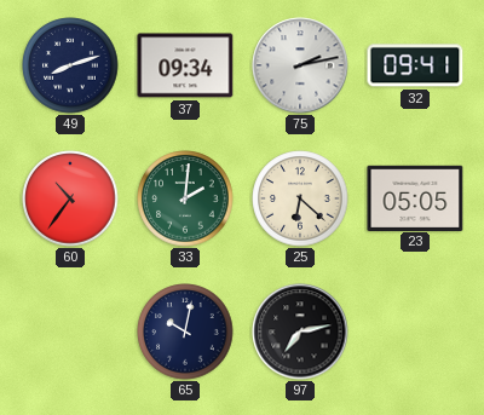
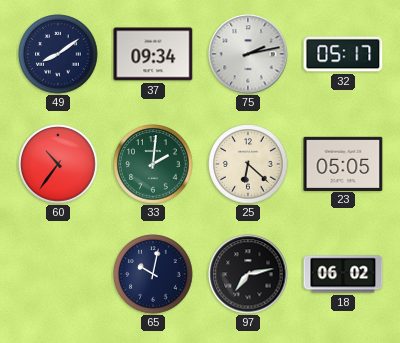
49: 8:12 -> 8:09 (58, 54)
32: 09:41 -> 05:17 (343, 54)
18: none -> 06:02 (343, 274)
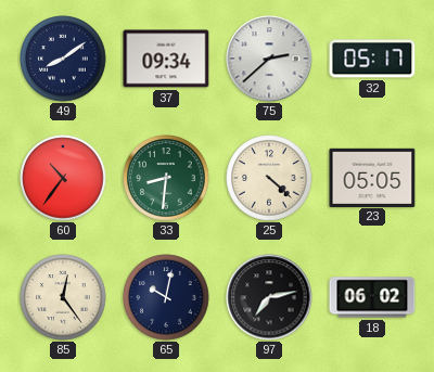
75: 2:13 -> 2:38 (269, 59)
33: 2:01 -> 8:31 (166, 178)
25: 6:22 -> 4:22 (269, 178)
85: none -> 12:24 (63, 297)
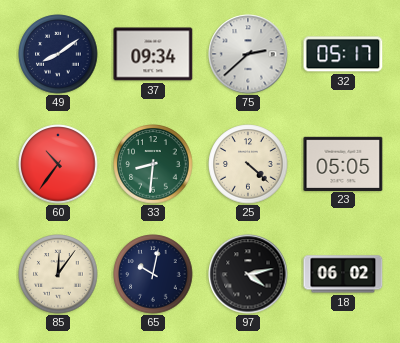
85: 12:24 -> 12:06 (58, 274)
97: 7:13 -> 4:13 (248, 274)
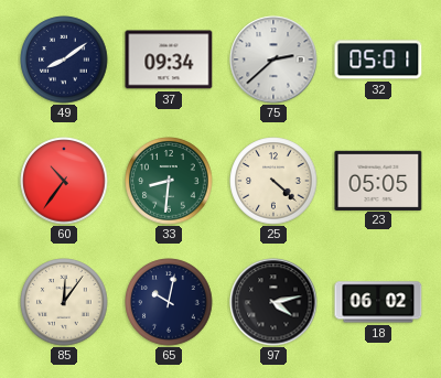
32: 05:17 -> 05:01 (378, 60)
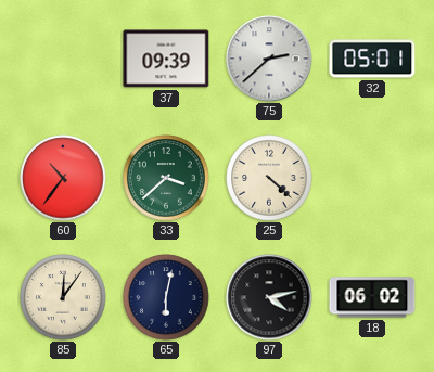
49: 8:09 -> none (64, 60)
37: 09:34 -> 09:39 (166, 59)
33: 8:31 -> 3:38 (166, 178)
23: 05:05 -> none (378, 180)
65: 10:02 -> 6:02 (166, 297)
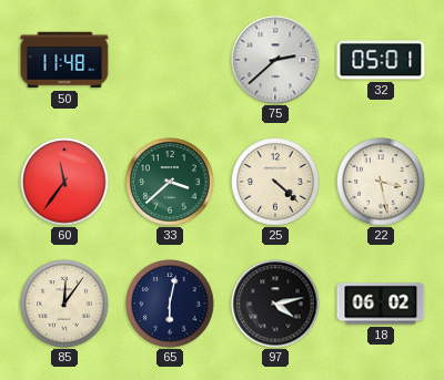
50: none -> 11:48 (64, 60)
37: 09:39 -> none (166, 59)
60: 10:36 -> 11:36 (64, 182)
22: none -> 3:28 (381, 182)
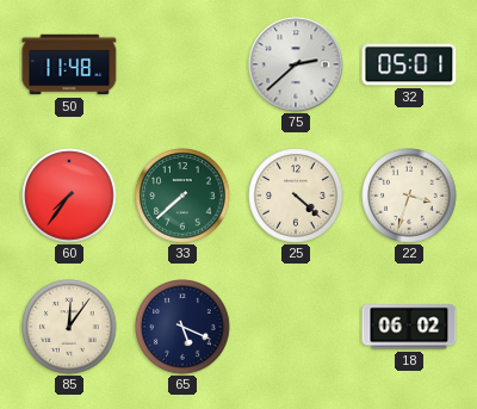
60: 11:36 -> 7:36 (69, 196)
33: 3:38 -> 7:38 (182, 196)
22: 3:28 -> 3:33 (409, 196)
65: 6:02 -> 5:19 (182, 327)
97: 4:13 -> none (275, 304)
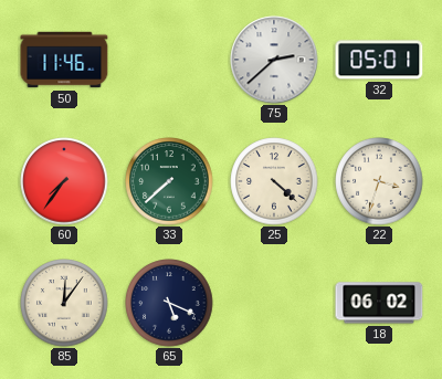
50: 11:48 -> 11:46 (64, 60)
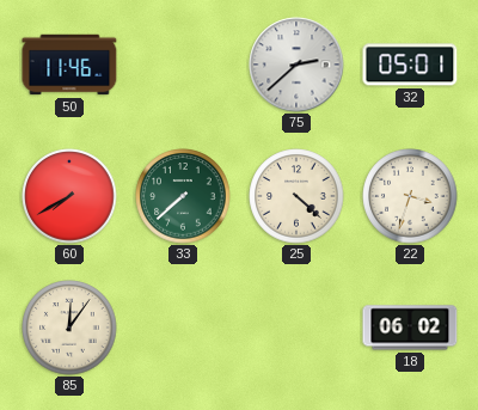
60: 7:36 -> 7:40 (69, 196)
65: 5:19 -> none (169, 303)
